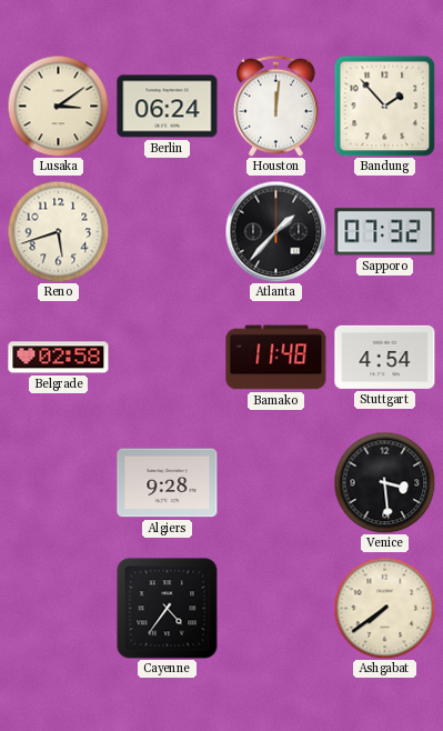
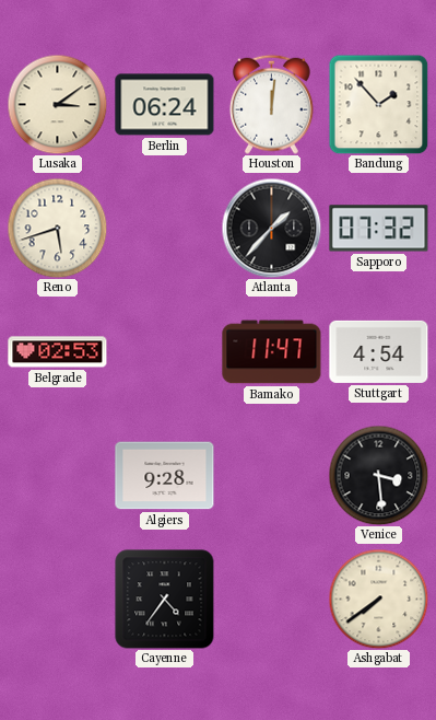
Belgrade: 02:58 -> 02:53 (58, 352)
Bamako: 11:48 -> 11:47 (272, 352)
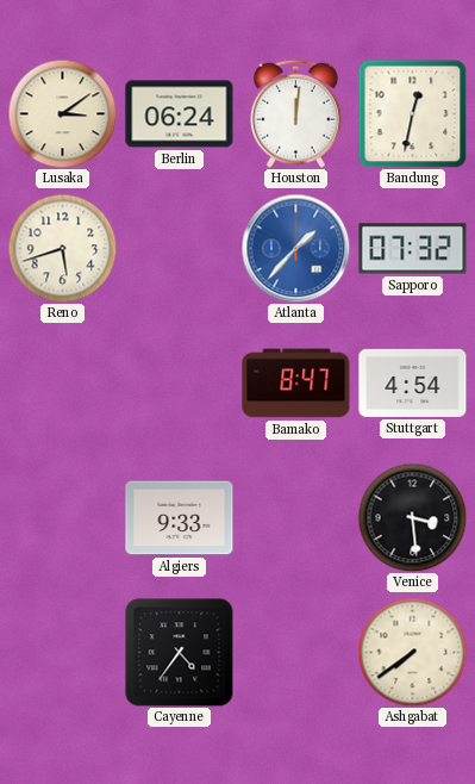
Bandung: 1:53 -> 12:32 (412, 113)
Atlanta dial: black -> blue (295, 248)
Belgrade: 02:53 -> none (58, 352)
Bamako: 11:47 -> 8:47 (296, 384)
Algiers: 9:28 -> 9:33 (180, 518)
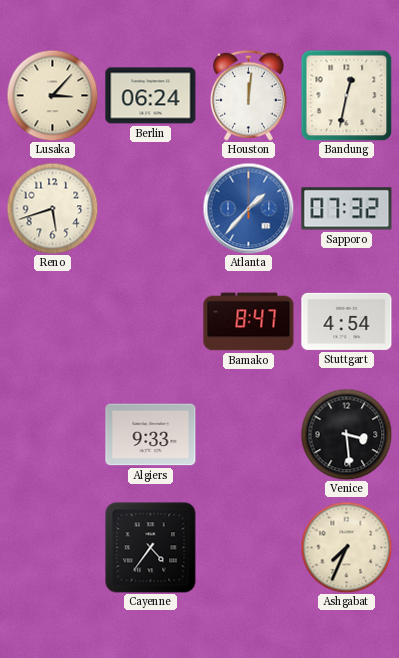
Lusaka: 3:09 -> 3:07 (52, 95)
Ashgabat: 7:39 -> 7:34 (346, 547)
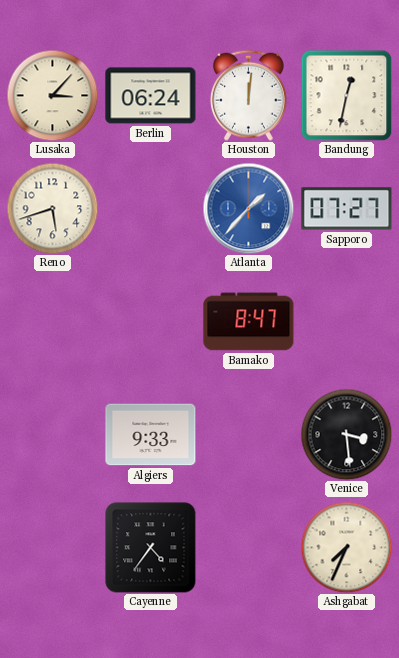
Sapporo: 07:32 -> 07:27 (347, 209)
Stuttgart: 4:54 -> none (347, 321)
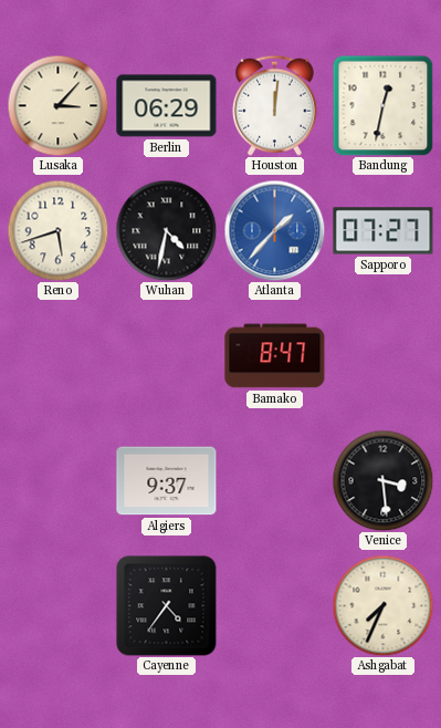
Berlin: 06:24 -> 06:29 (167, 106)
Wuhan: none -> 4:32 (166, 230)
Algiers: 9:33 -> 9:37 (167, 481)
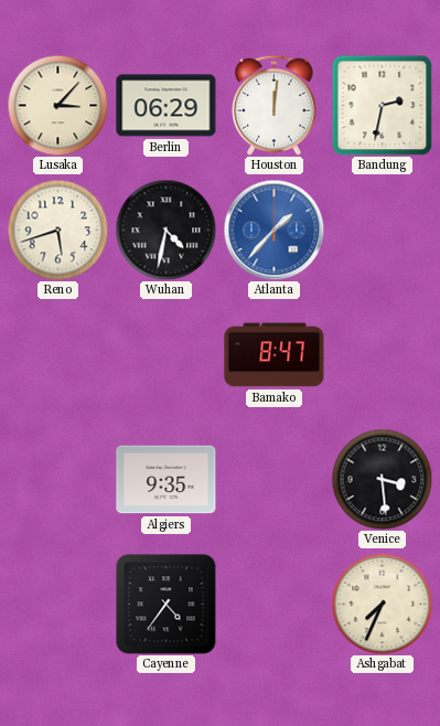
Bandung: 12:32 -> 2:32 (382, 105)
Sapporo: 07:27 -> none (384, 231)
Algiers: 9:37 -> 9:35 (167, 480)
